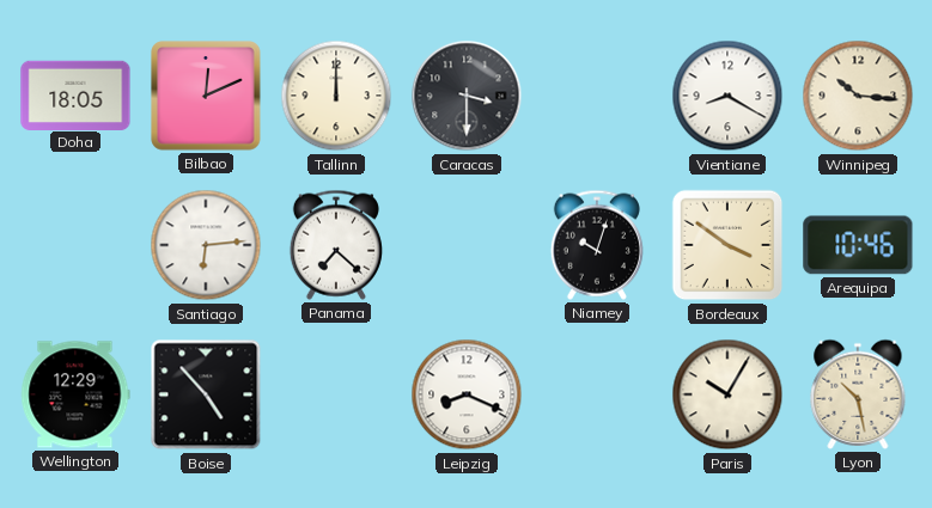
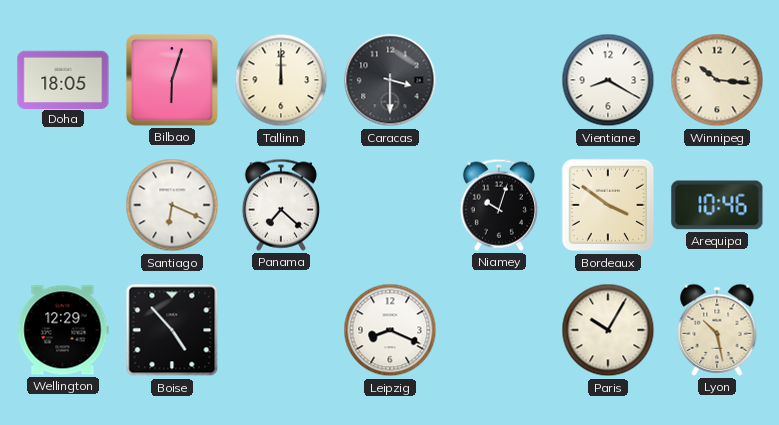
Bilbao: 12:11 -> 6:03 (172, 80)
Santiago: 6:14 -> 6:19 (172, 205)
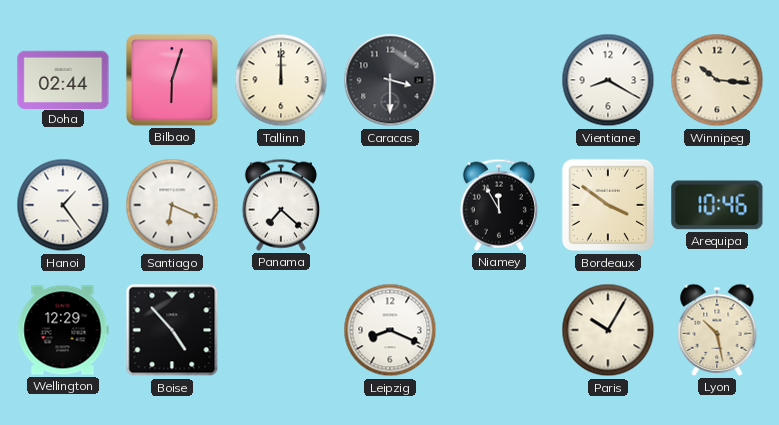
Doha: 18:05 -> 02:44 (63, 79)
Hanoi: none -> 1:24 (63, 205)
Niamey: 10:03 -> 11:55 (499, 205)
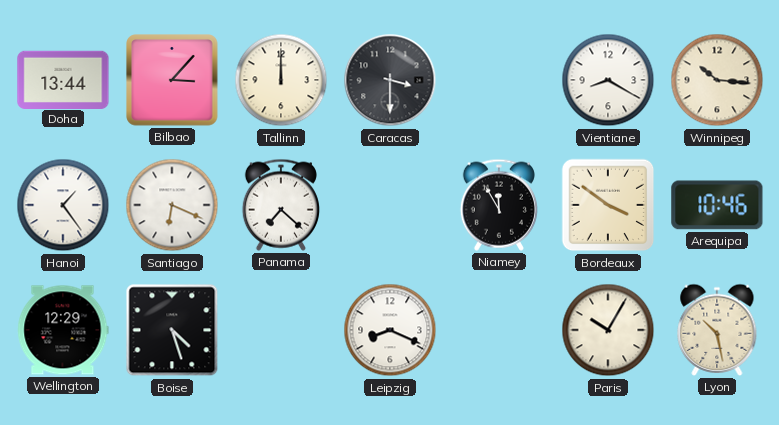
Doha: 02:44 -> 13:44 (63, 79)
Bilbao: 6:03 -> 3:07 (172, 80)
Boise: 4:53 -> 4:27 (172, 330)
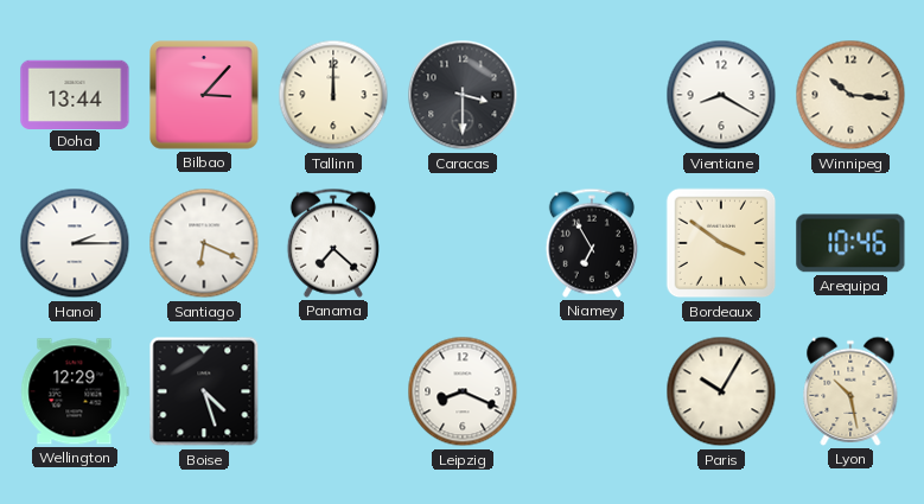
Hanoi: 1:24 -> 2:15 (75, 243)
Niamey: 11:55 -> 6:55 (592, 243)
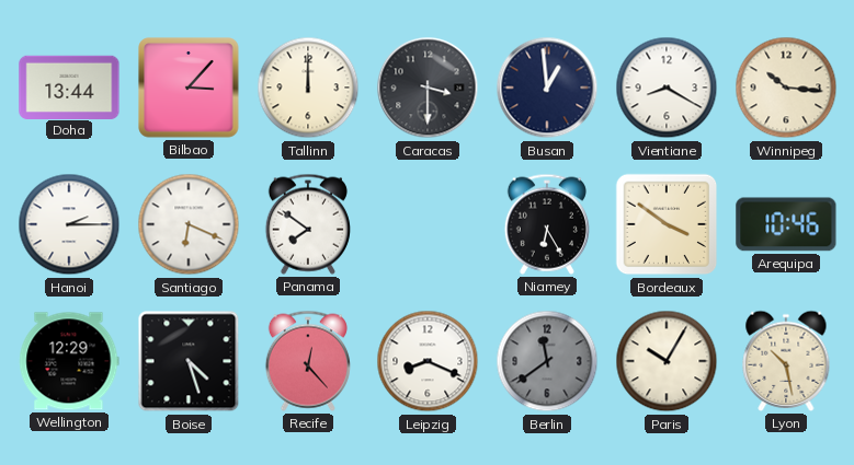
Busan: none -> 12:59 (547, 88)
Panama: 7:22 -> 7:51 (308, 224)
Niamey: 6:55 -> 6:25 (547, 224)
Recife: none -> 12:23 (308, 361)
Berlin: none -> 11:39 (547, 361)
